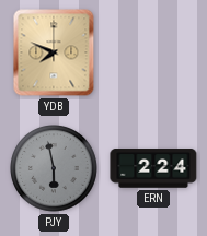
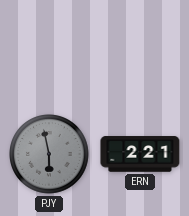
YDB: 7:49 -> none (54, 52)
ERN: 2:24 -> 2:21 (140, 154)
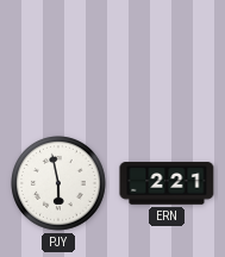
PJY dial: grey -> white (60, 184)
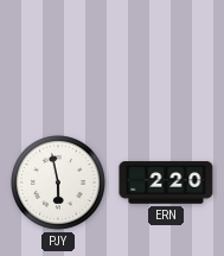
ERN: 2:21 -> 2:20 (166, 183)
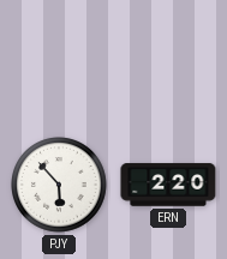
PJY: 5:58 -> 5:53 (60, 186)
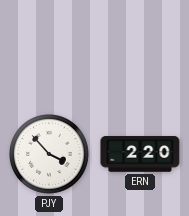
PJY: 5:53 -> 3:53 (50, 155)
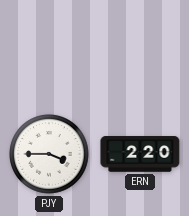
PJY: 3:53 -> 3:45 (50, 155)
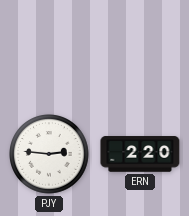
PJY: 3:45 -> 2:46 (50, 155)
